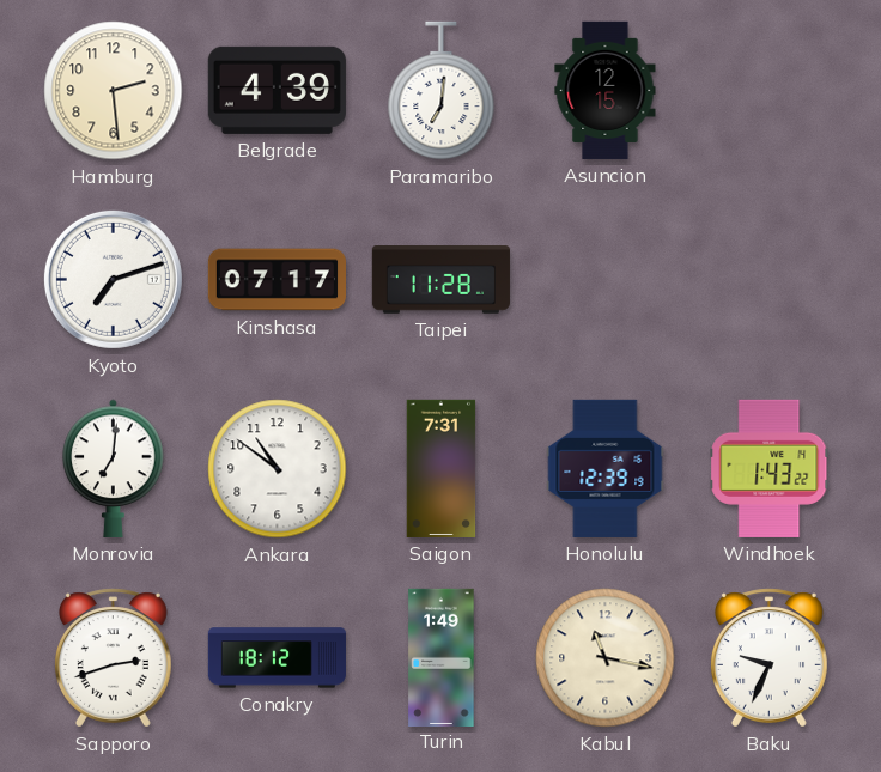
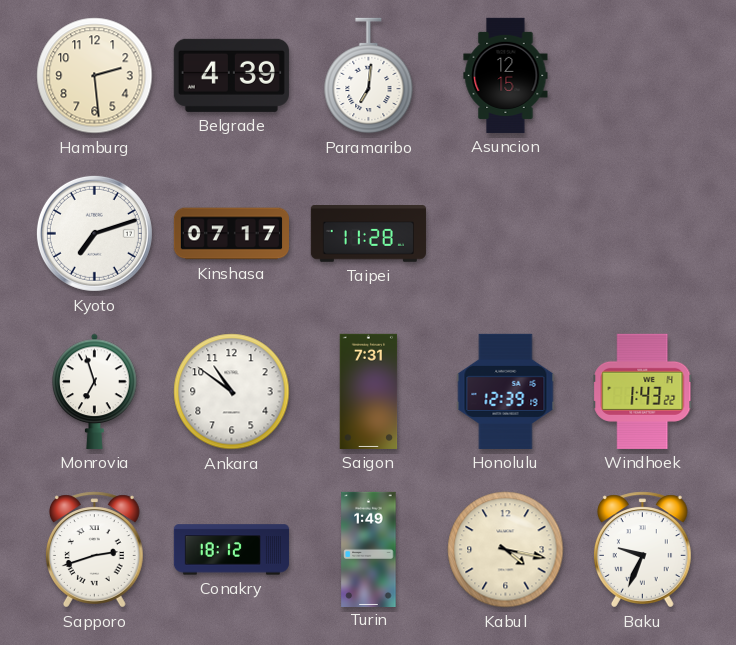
Monrovia: 7:01 -> 6:57 (95, 391)
Kabul: 11:17 -> 4:17 (506, 550)
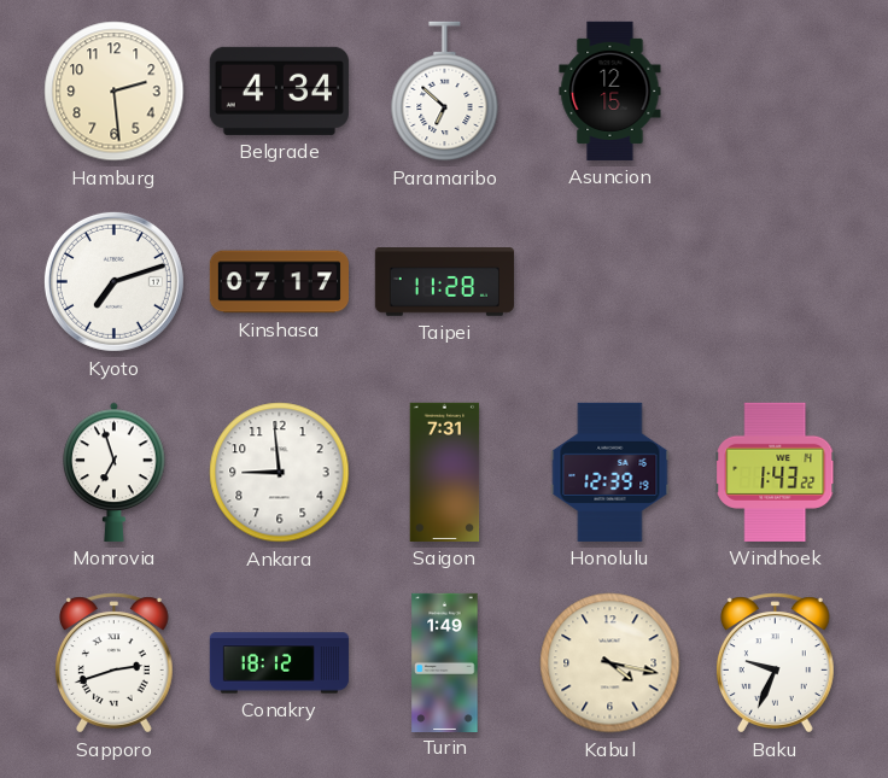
Belgrade: 4:39 -> 4:34 (279, 90)
Paramaribo: 7:01 -> 6:52 (445, 92)
Ankara: 10:51 -> 8:59 (280, 473)
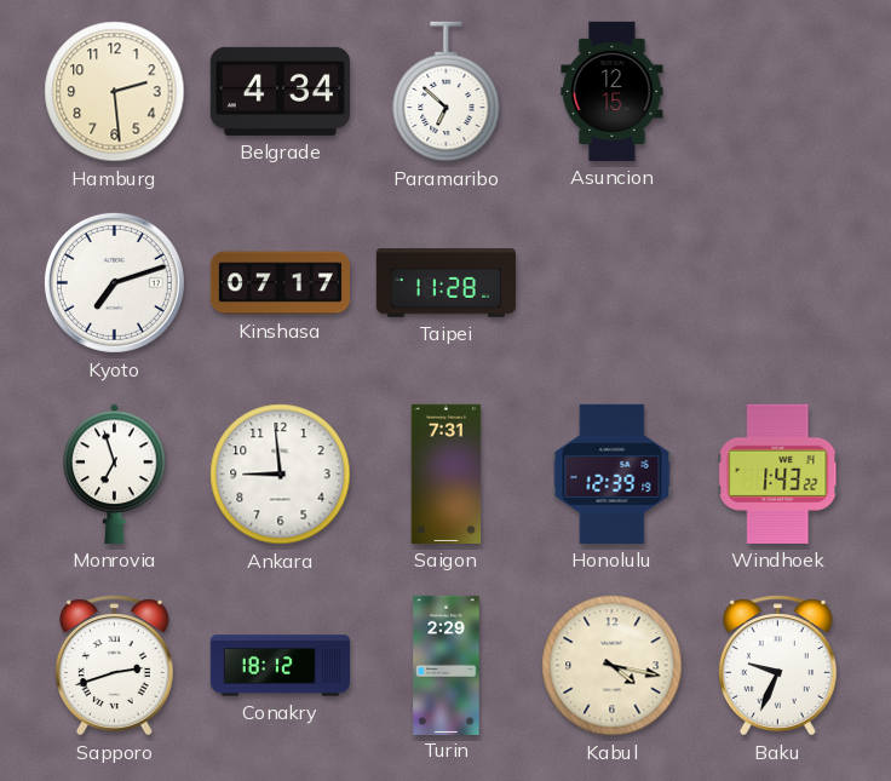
Turin: 1:49 -> 2:29 (447, 665)
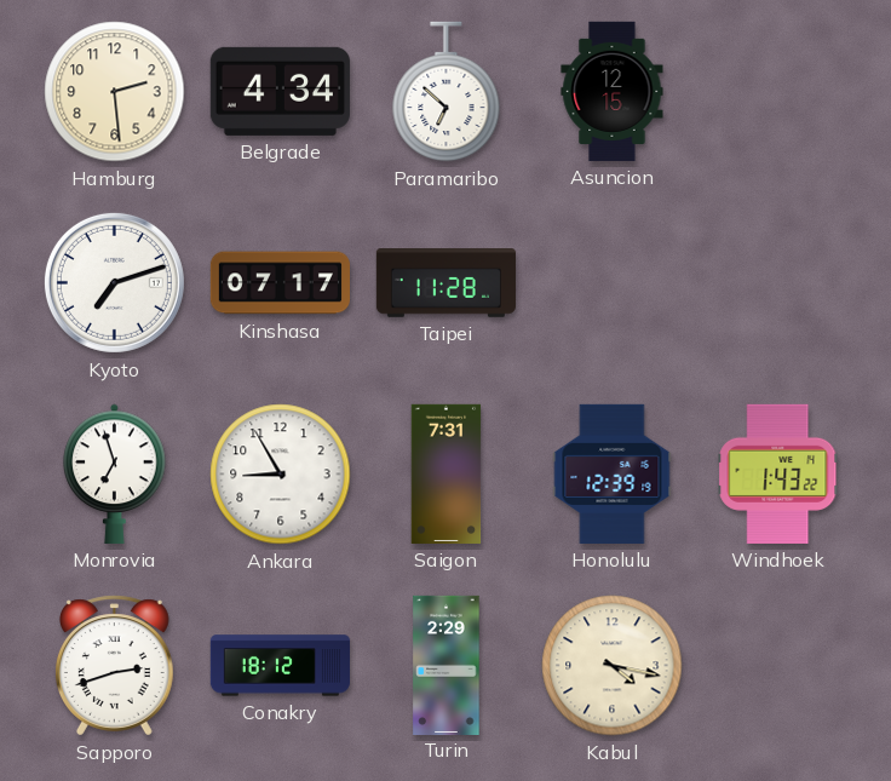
Ankara: 8:59 -> 8:55 (281, 475)
Baku: 9:34 -> none (777, 666)
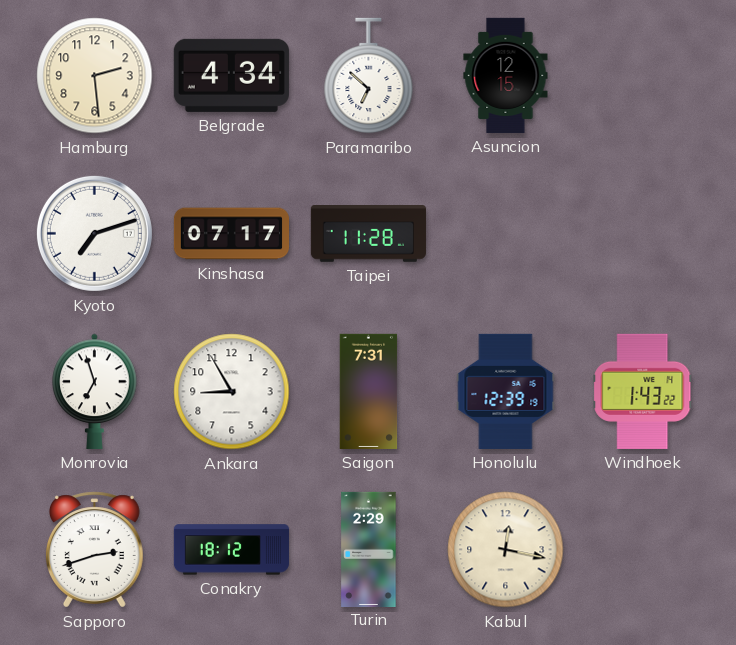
Kabul: 4:17 -> 12:17 (506, 550)
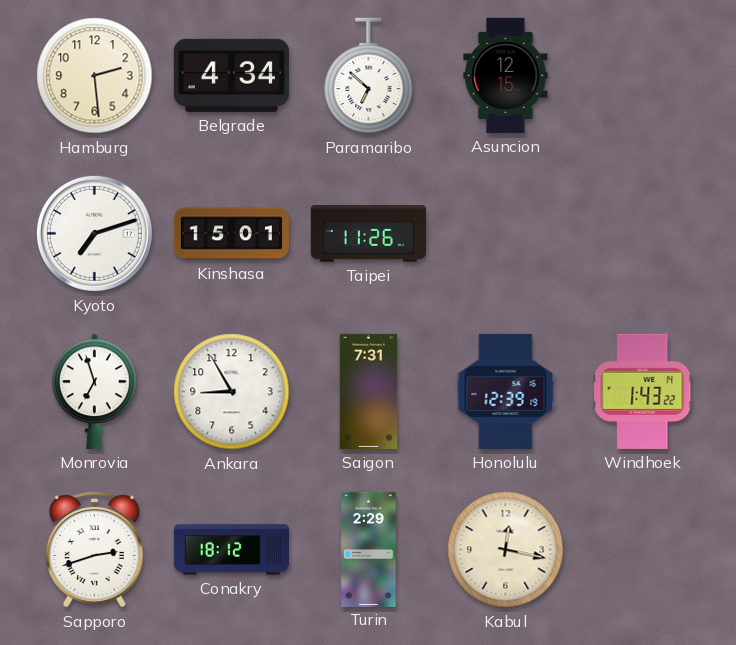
Kinshasa: 07:17 -> 15:01 (231, 234)
Taipei: 11:28 -> 11:26 (368, 234)
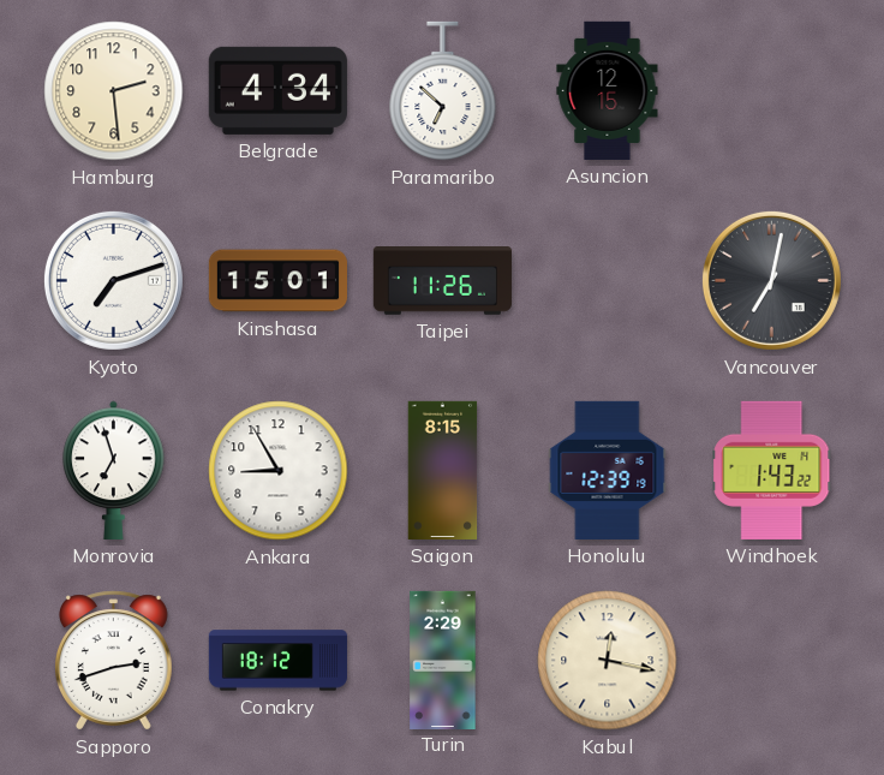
Vancouver: none -> 7:02 (771, 280)
Saigon: 7:31 -> 8:15 (443, 470)
